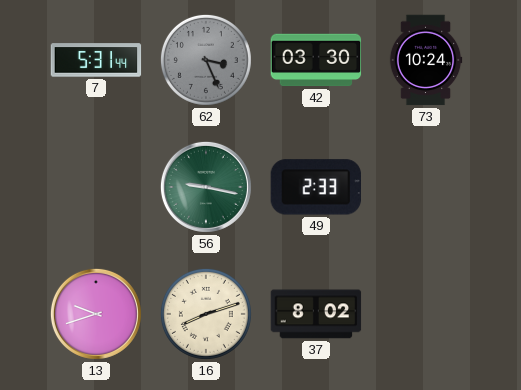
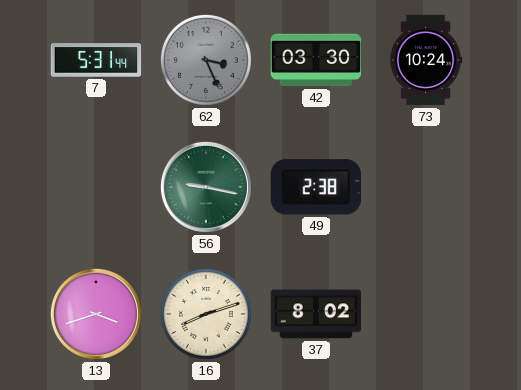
49: 2:33 -> 2:38 (315, 187)
13: 9:42 -> 3:42 (96, 314)
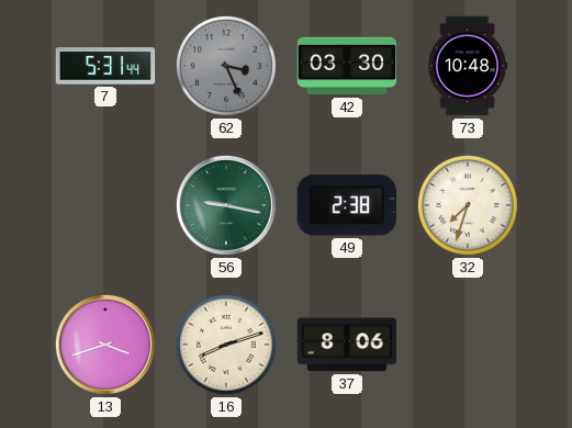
73: 10:24 -> 10:48 (468, 66)
32: none -> 7:33 (468, 205)
37: 8:02 -> 8:06 (347, 345)
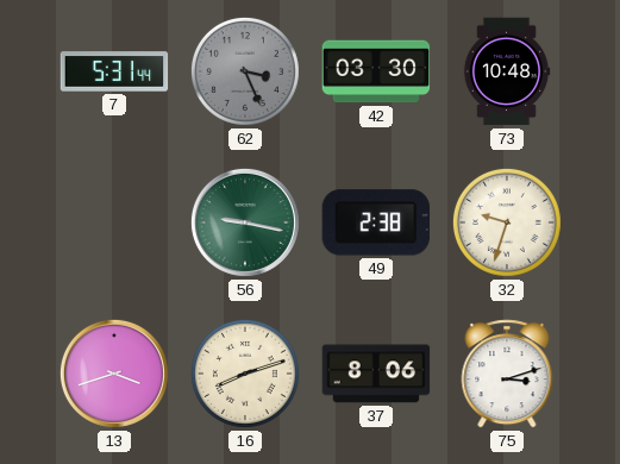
32: 7:33 -> 9:33 (507, 222)
75: none -> 3:12 (507, 374)
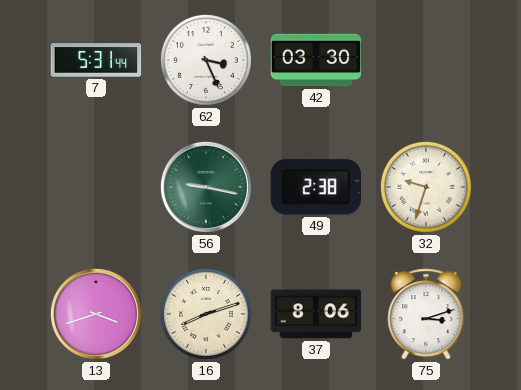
62 dial: grey -> white (206, 60)
73: 10:48 -> none (507, 71)
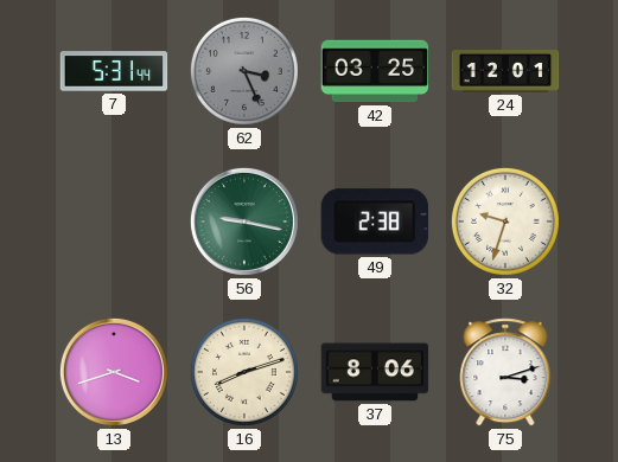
62 dial: white -> grey (244, 71)
42: 03:30 -> 03:25 (375, 71)
24: none -> 12:01 (505, 72)
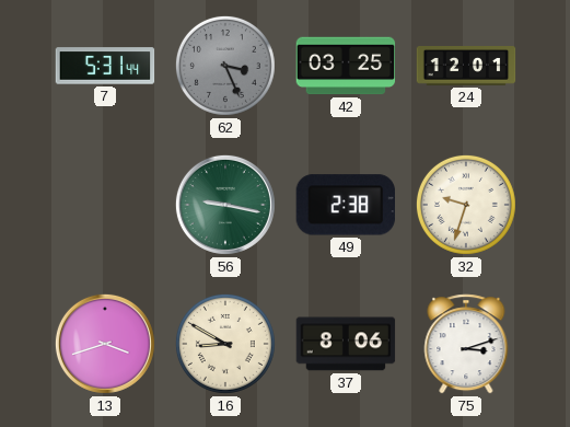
16: 8:12 -> 8:50 (225, 344)
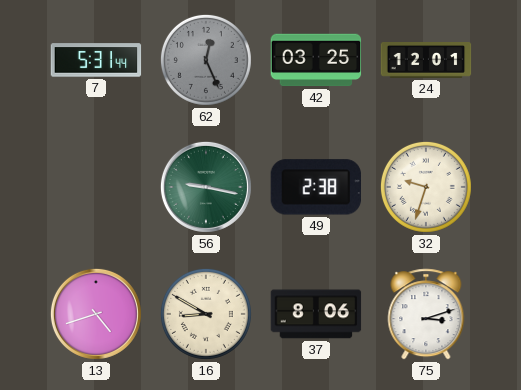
62: 3:26 -> 12:26 (206, 60)
13: 3:42 -> 4:42 (96, 314)
